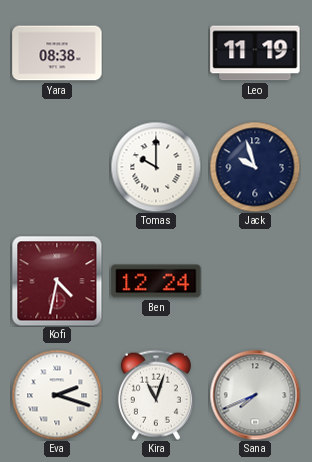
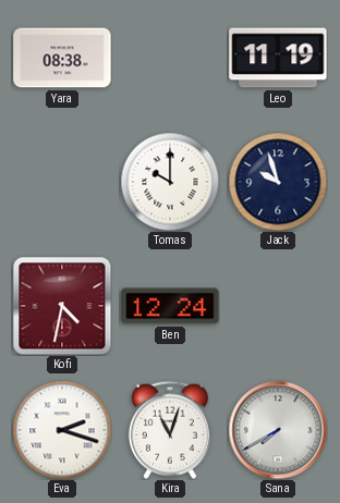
Sana: 7:41 -> 7:40 (278, 430)
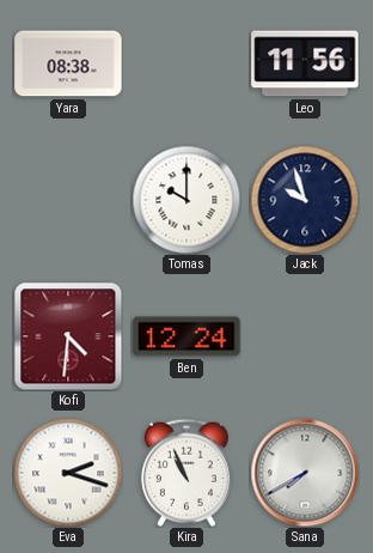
Leo: 11:19 -> 11:56 (305, 63)
Kofi: 4:32 -> 4:31 (68, 336)
Kira: 11:03 -> 10:56 (186, 473)
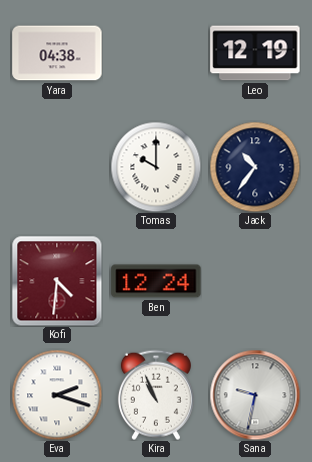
Yara: 08:38 -> 04:38 (57, 53)
Leo: 11:56 -> 12:19 (255, 53)
Jack: 9:57 -> 10:36 (255, 167)
Sana: 7:40 -> 9:32 (255, 395)
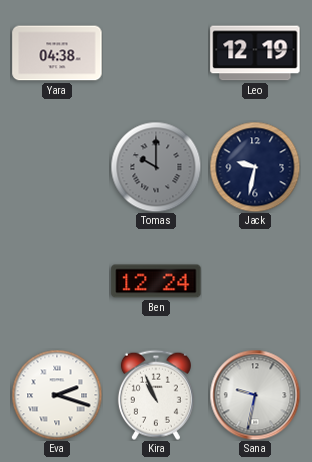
Tomas dial: white -> grey (156, 167)
Jack: 10:36 -> 9:32 (255, 167)
Kofi: 4:31 -> none (57, 281)
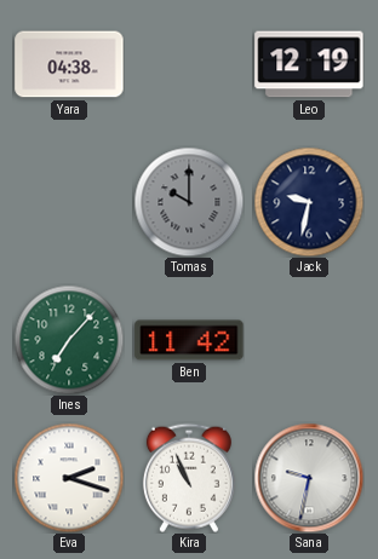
Ines: none -> 7:07 (69, 340)
Ben: 12:24 -> 11:42 (189, 340)
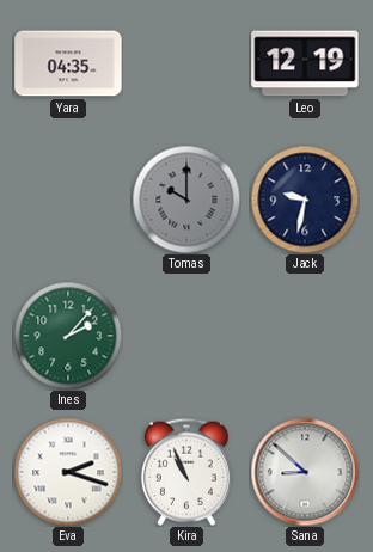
Yara: 04:38 -> 04:35 (68, 63)
Ines: 7:07 -> 2:07 (68, 336)
Ben: 11:42 -> none (189, 340)
Sana: 9:32 -> 8:52 (305, 472)
